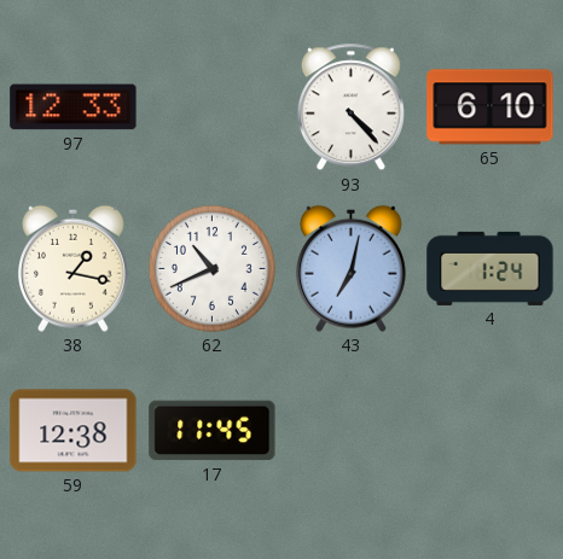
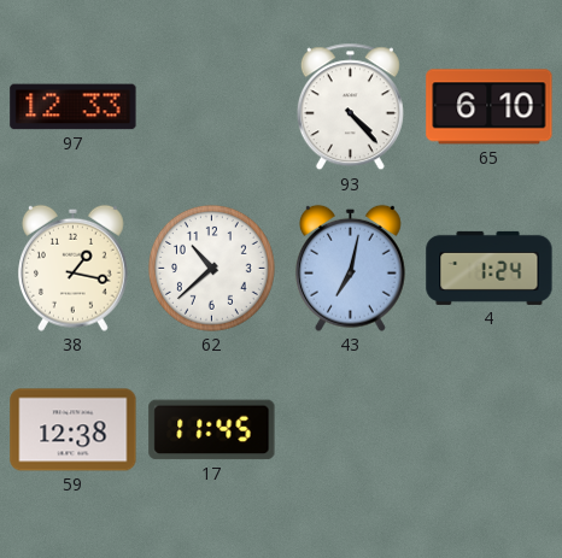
62: 10:41 -> 10:38 (211, 268)
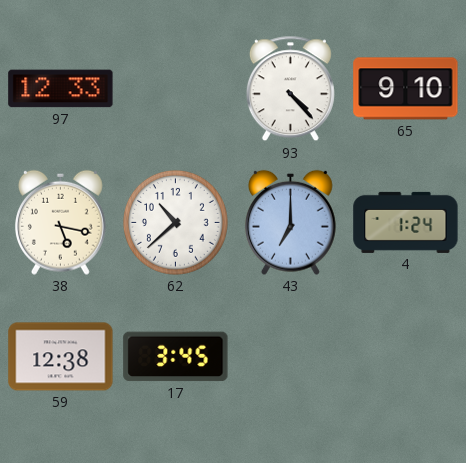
65: 6:10 -> 9:10 (406, 89)
38: 1:17 -> 5:17 (60, 222)
43: 7:02 -> 7:00 (290, 222)
17: 11:45 -> 3:45 (176, 357)
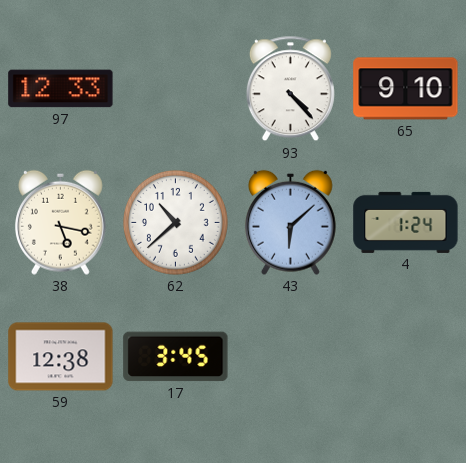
43: 7:00 -> 6:08 (290, 222)
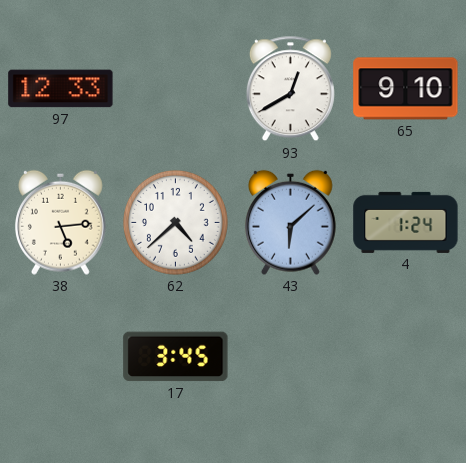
93: 4:23 -> 12:40 (290, 89)
38: 5:17 -> 5:14 (60, 222)
62: 10:38 -> 4:38 (175, 222)
59: 12:38 -> none (61, 357)
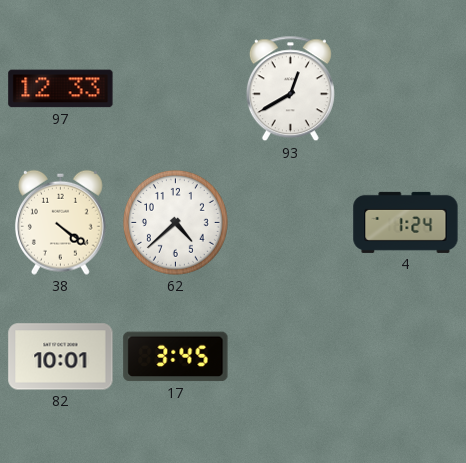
65: 9:10 -> none (406, 89)
38: 5:14 -> 4:21 (60, 222)
43: 6:08 -> none (290, 222)
82: none -> 10:01 (61, 357)
